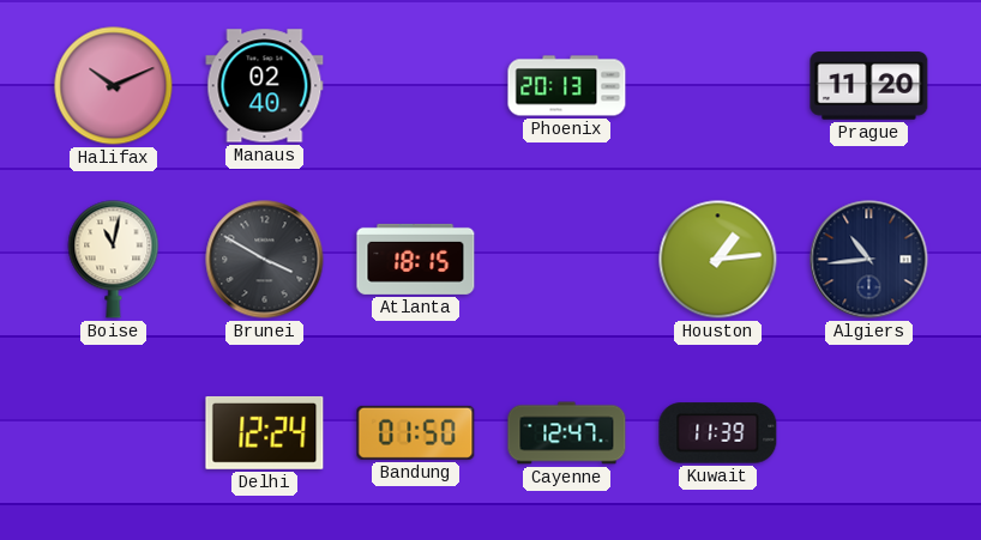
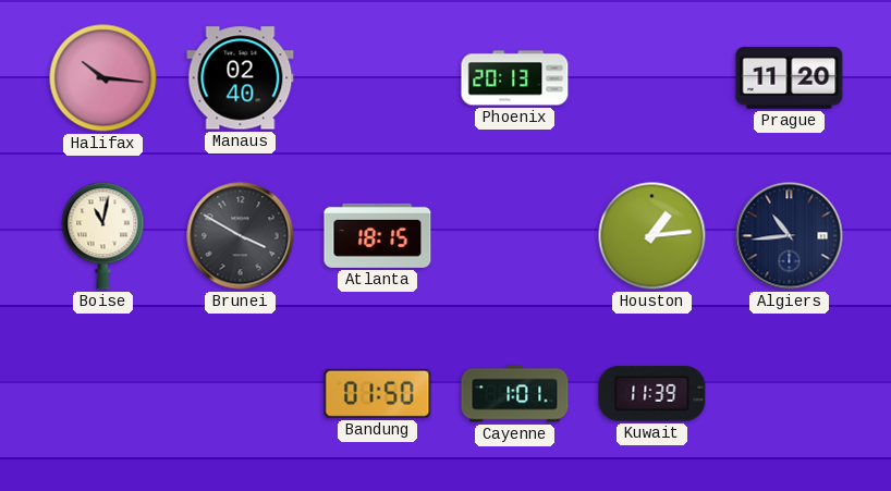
Halifax: 10:11 -> 10:16 (103, 78)
Delhi: 12:24 -> none (265, 432)
Cayenne: 12:47 -> 1:01 (515, 394)
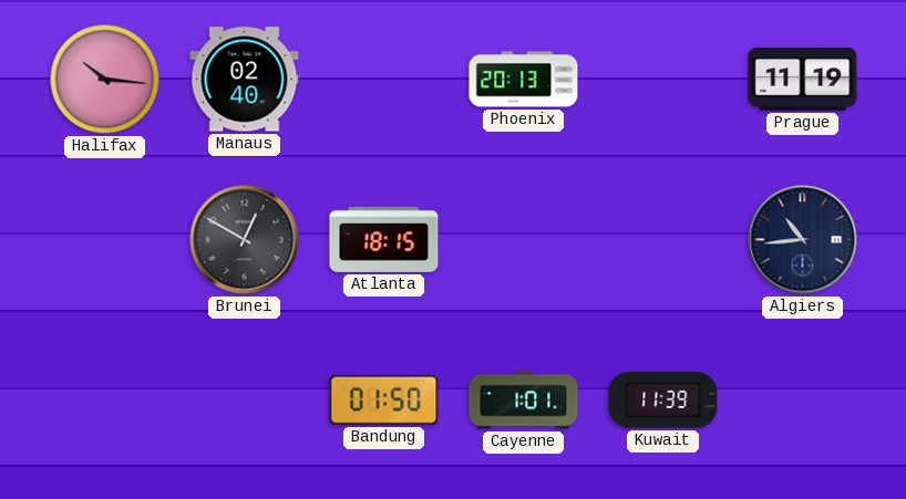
Prague: 11:20 -> 11:19 (803, 80)
Boise: 11:02 -> none (103, 236)
Brunei: 3:50 -> 12:50 (245, 240)
Houston: 1:14 -> none (652, 236)
